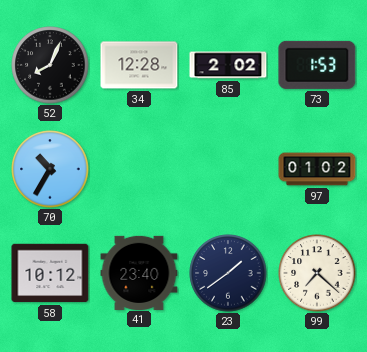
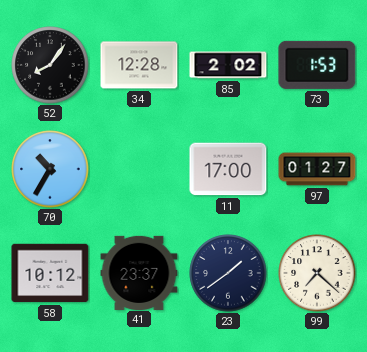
52: 8:04 -> 8:06 (50, 65)
11: none -> 17:00 (228, 169)
97: 01:02 -> 01:27 (317, 169)
41: 23:40 -> 23:37 (139, 272)
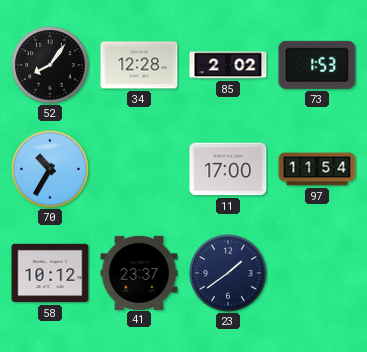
97: 01:27 -> 11:54 (317, 169)
99: 7:22 -> none (317, 273)
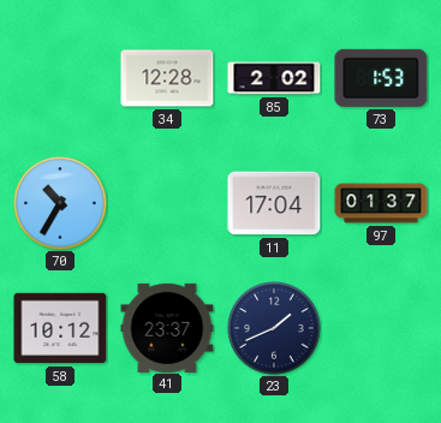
52: 8:06 -> none (50, 65)
11: 17:00 -> 17:04 (274, 203)
97: 11:54 -> 01:37 (381, 203)
23: 1:39 -> 1:41 (274, 328)
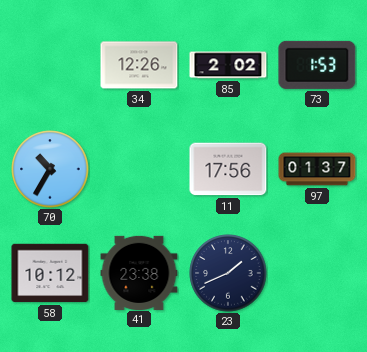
34: 12:28 -> 12:26 (139, 65)
11: 17:04 -> 17:56 (228, 169)
41: 23:37 -> 23:38 (139, 272)
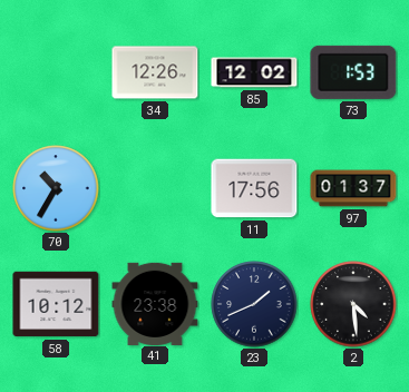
85: 2:02 -> 12:02 (254, 72)
2: none -> 4:29 (353, 304)
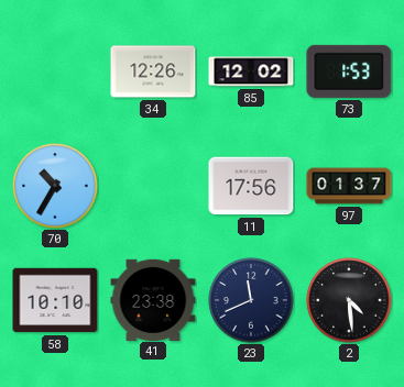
58: 10:12 -> 10:10 (55, 300)
23: 1:41 -> 11:41 (251, 300)
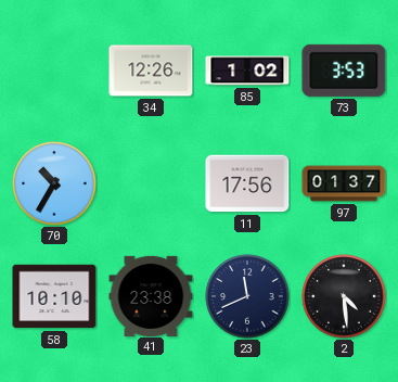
85: 12:02 -> 1:02 (247, 71)
73: 1:53 -> 3:53 (344, 71)
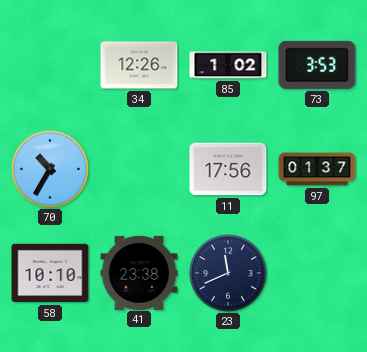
2: 4:29 -> none (344, 296)
